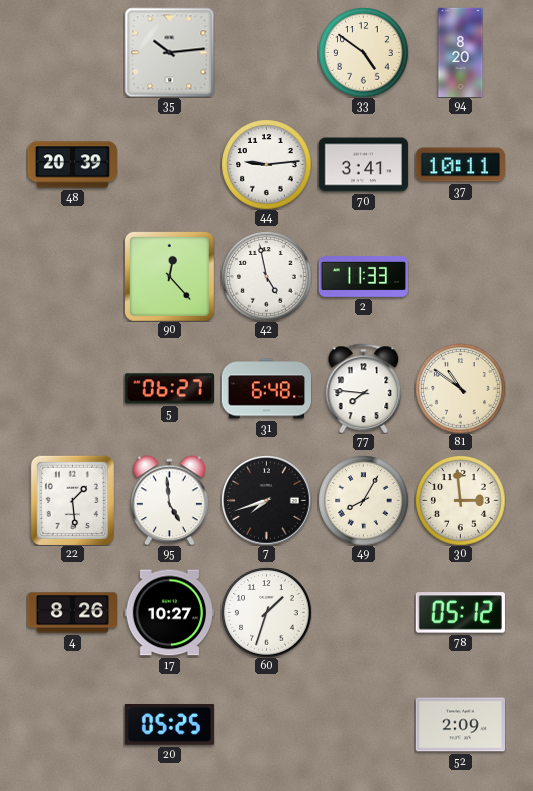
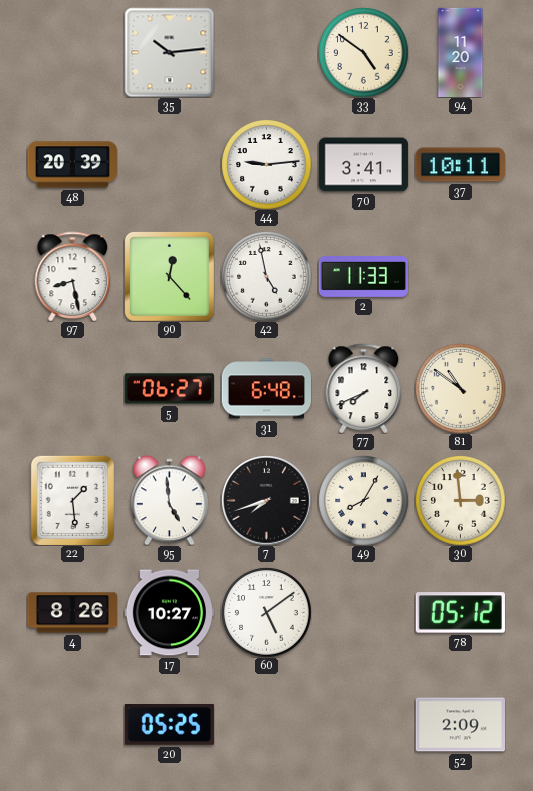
94: 8:20 -> 11:20 (461, 52)
97: none -> 8:28 (73, 276)
77: 7:46 -> 7:41 (364, 388)
60: 1:33 -> 5:09 (266, 612)
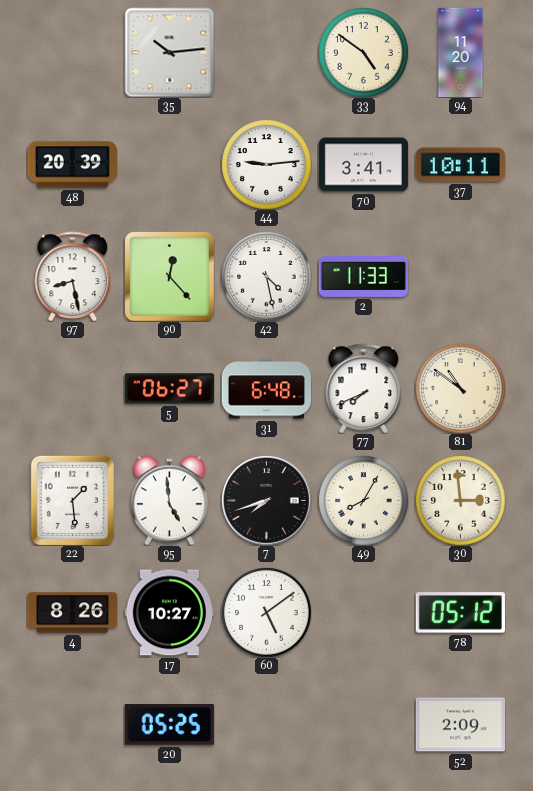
42: 4:58 -> 4:28 (266, 276)
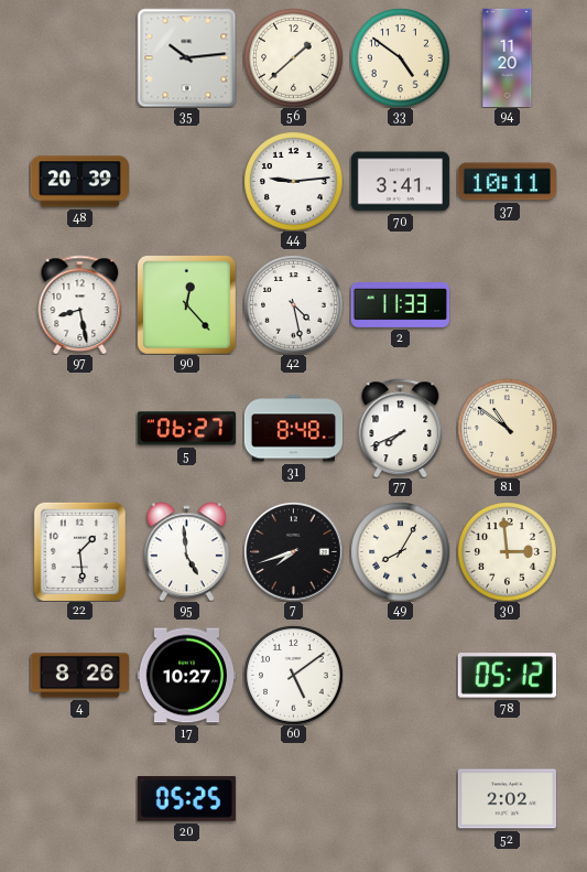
56: none -> 1:38 (293, 57)
31: 6:48 -> 8:48 (293, 429)
52: 2:09 -> 2:02 (507, 799)
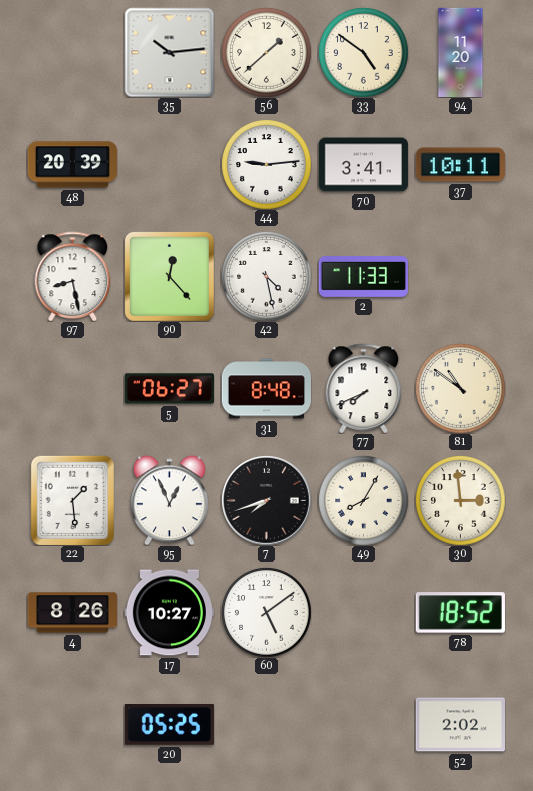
95: 4:59 -> 12:56 (169, 500)
78: 05:12 -> 18:52 (460, 613)
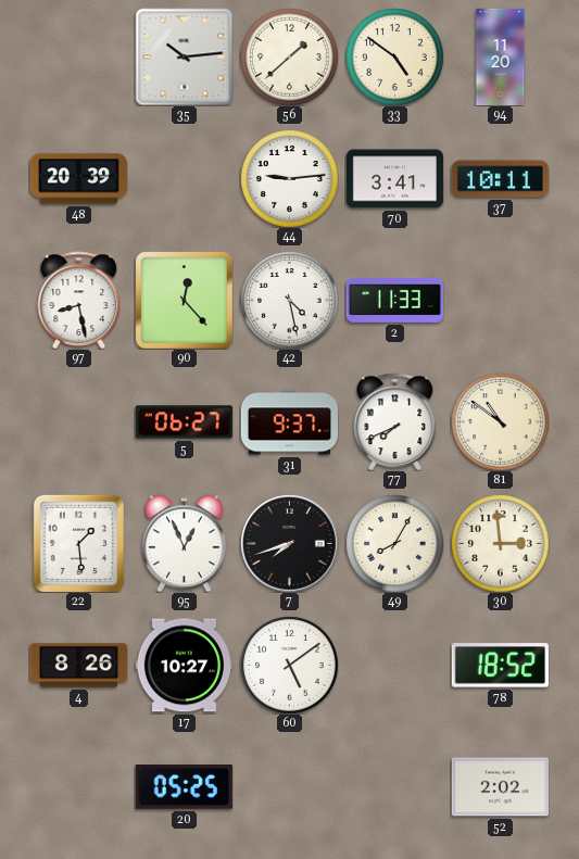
31: 8:48 -> 9:37 (289, 422)
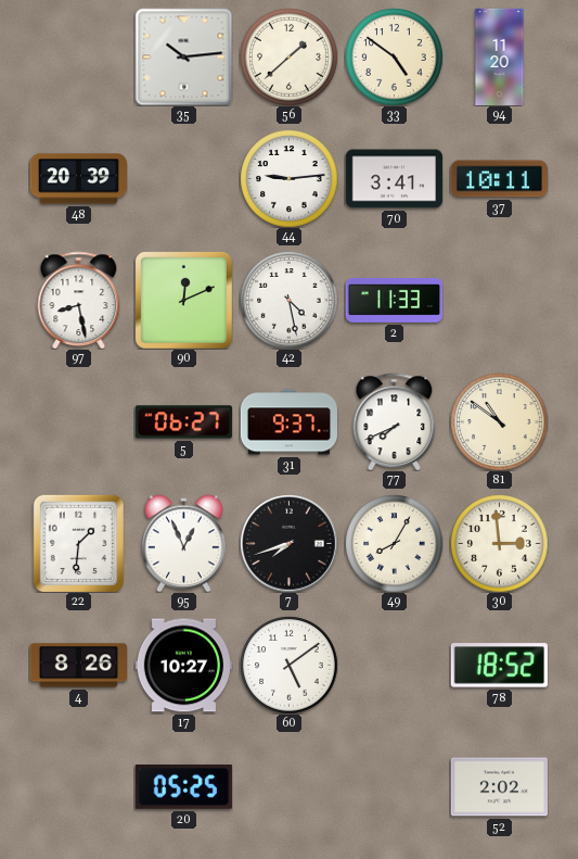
90: 12:23 -> 12:11 (183, 300)
22: 1:29 -> 1:31 (78, 543)
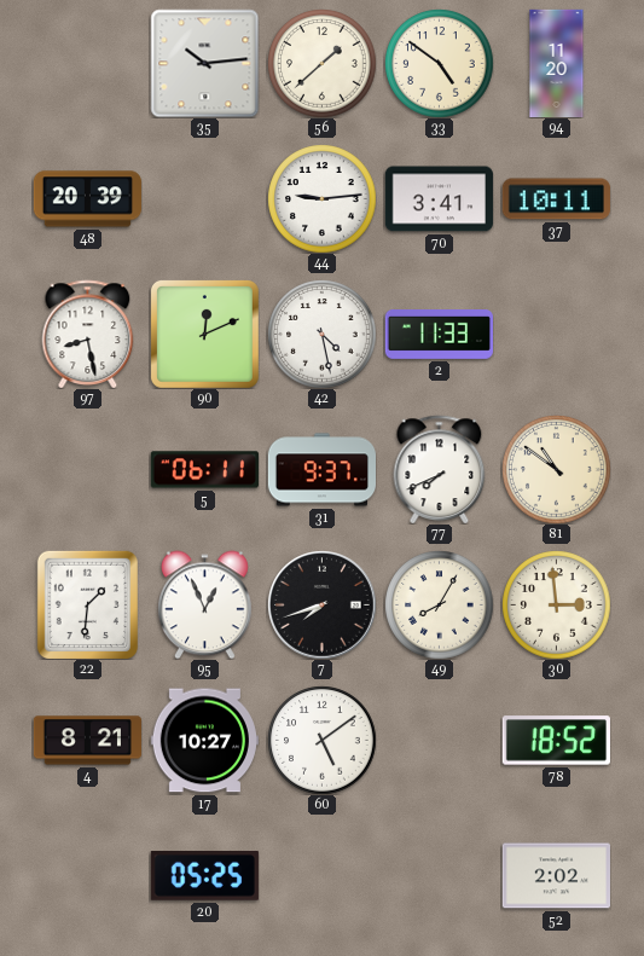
5: 06:27 -> 06:11 (204, 470)
4: 8:26 -> 8:21 (87, 741)
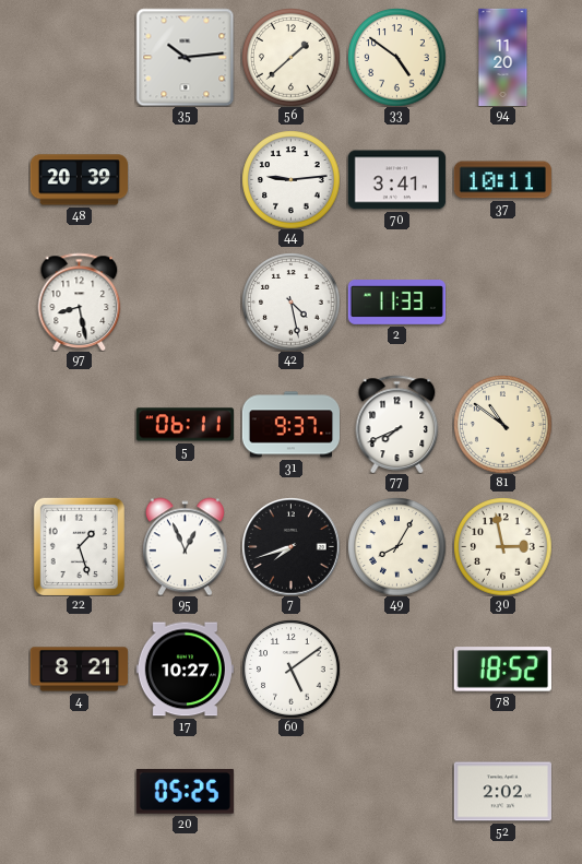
90: 12:11 -> none (204, 334)
22: 1:31 -> 1:27 (79, 546)
30: 2:59 -> 2:58 (502, 546)
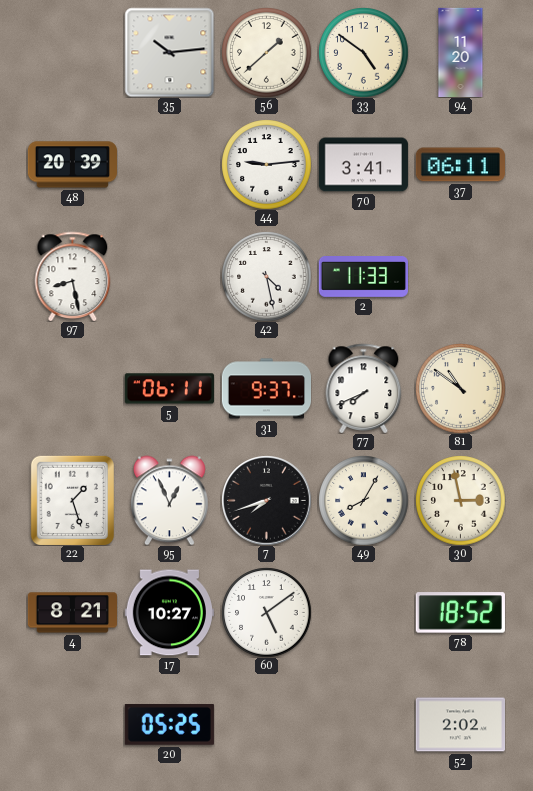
37: 10:11 -> 06:11 (460, 165)
